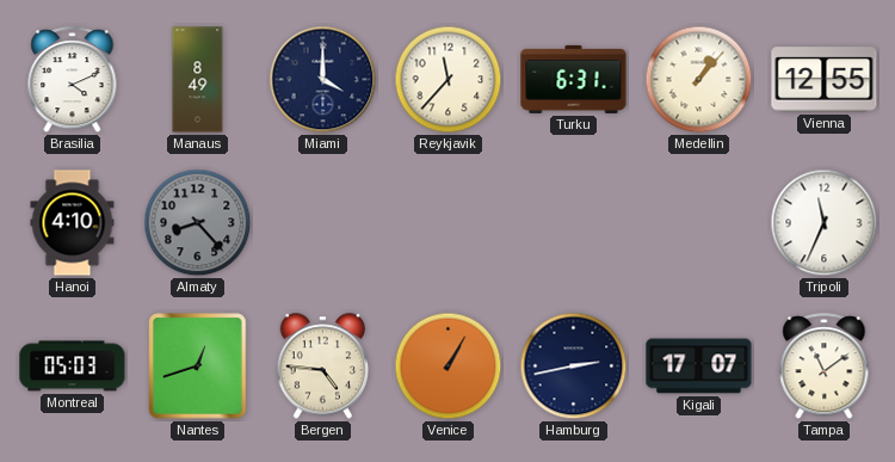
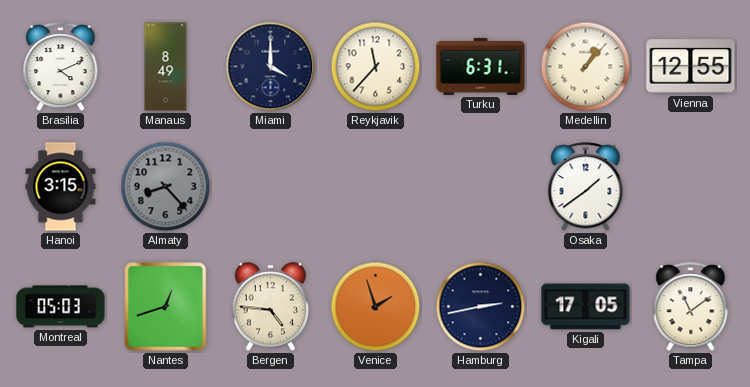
Hanoi: 4:10 -> 3:15 (61, 187)
Osaka: none -> 1:39 (586, 187)
Tripoli: 11:34 -> none (825, 223)
Venice: 1:05 -> 1:57 (376, 307)
Kigali: 17:07 -> 17:05 (586, 307)
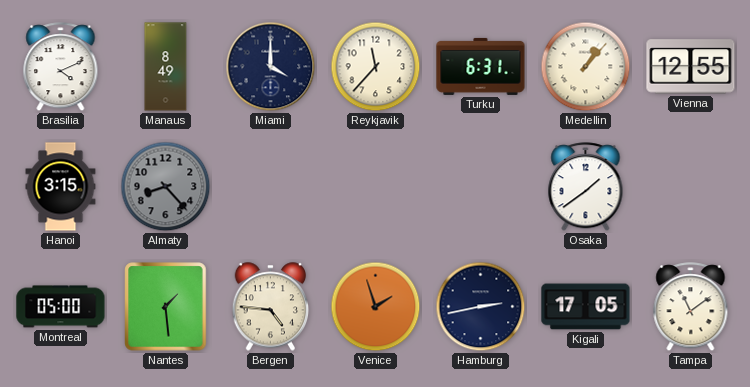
Montreal: 05:03 -> 05:00 (61, 307)
Nantes: 12:42 -> 1:29 (166, 307)
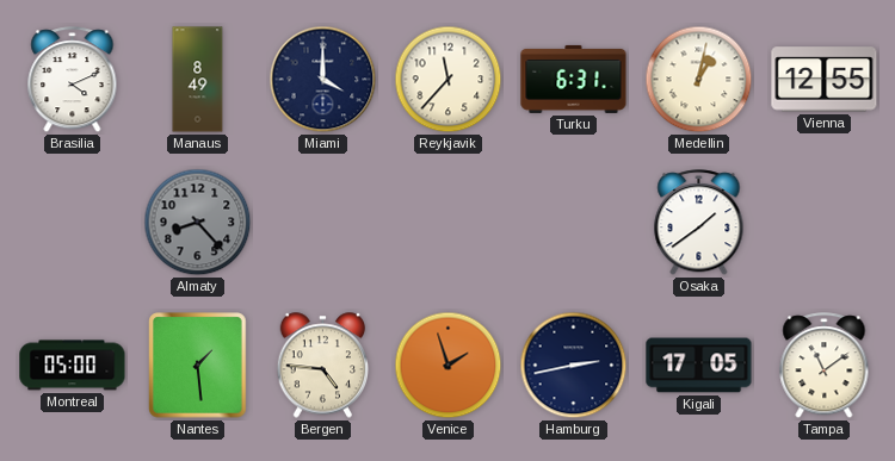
Medellin: 1:07 -> 1:02 (699, 80)
Hanoi: 3:15 -> none (61, 187)
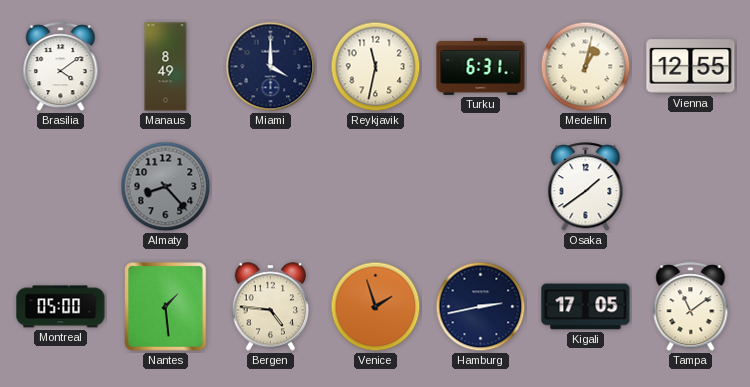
Brasilia: 4:11 -> 4:09 (61, 67)
Reykjavik: 11:37 -> 11:32 (376, 67)
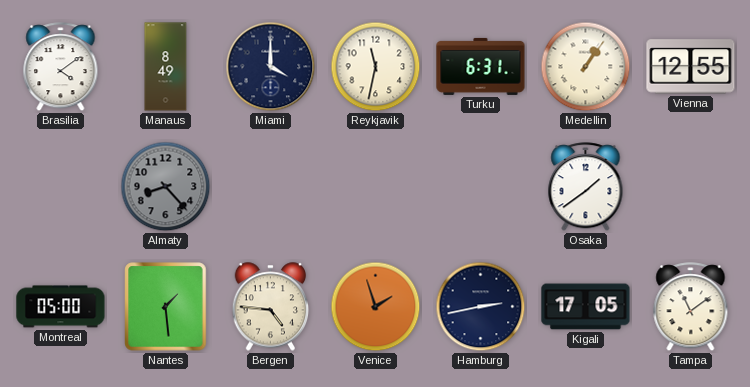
Medellin: 1:02 -> 1:06 (586, 67)
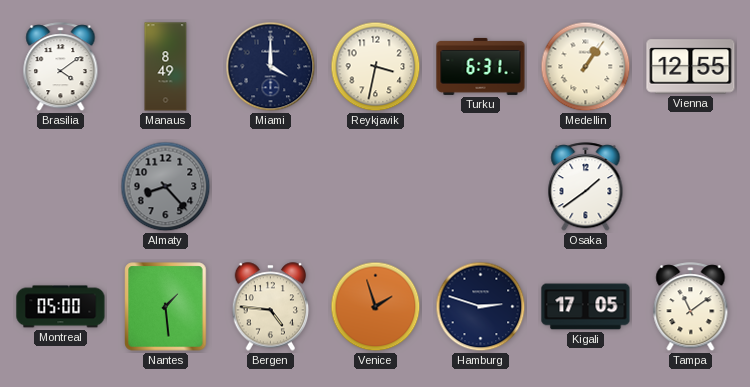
Reykjavik: 11:32 -> 3:32 (376, 67)
Hamburg: 2:43 -> 2:48 (481, 307)
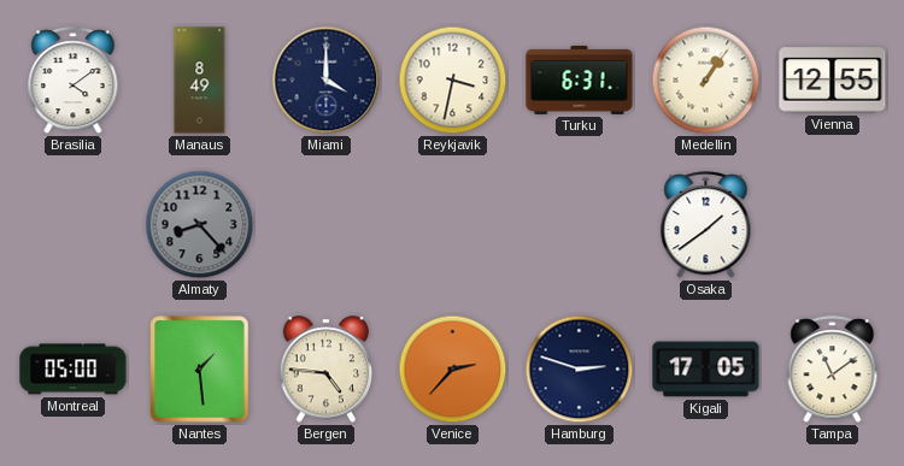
Venice: 1:57 -> 2:37 (453, 370)
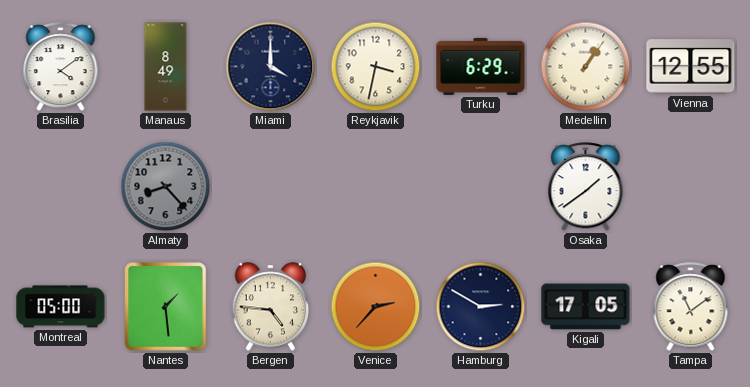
Turku: 6:31 -> 6:29 (481, 66)
Hamburg: 2:48 -> 2:50 (481, 307)
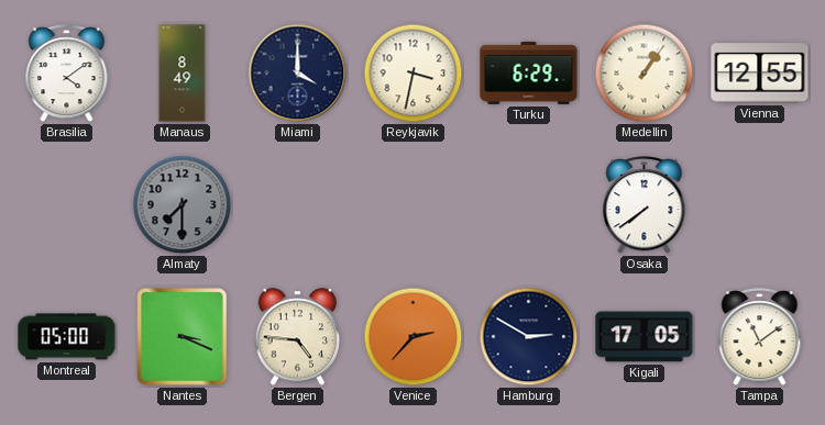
Almaty: 8:23 -> 7:30 (183, 205)
Osaka: 1:39 -> 7:39 (645, 205)
Nantes: 1:29 -> 3:19 (183, 337)
